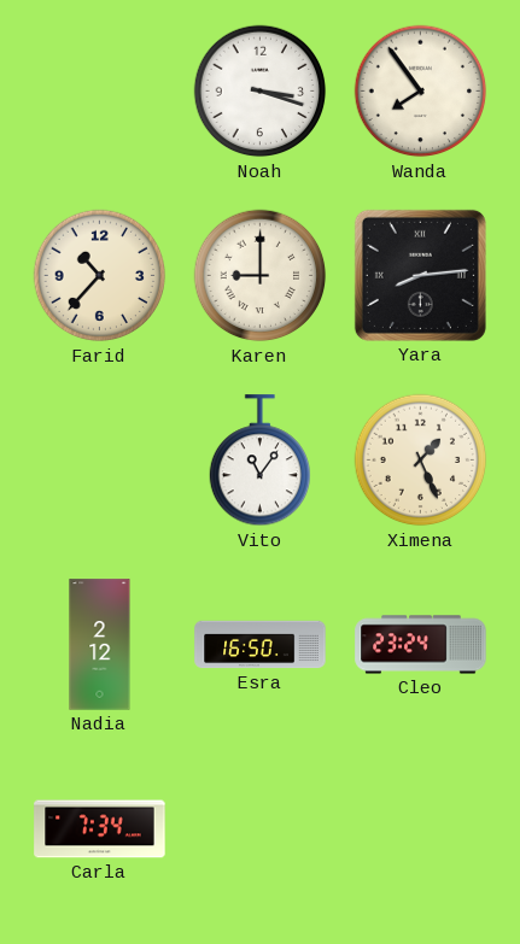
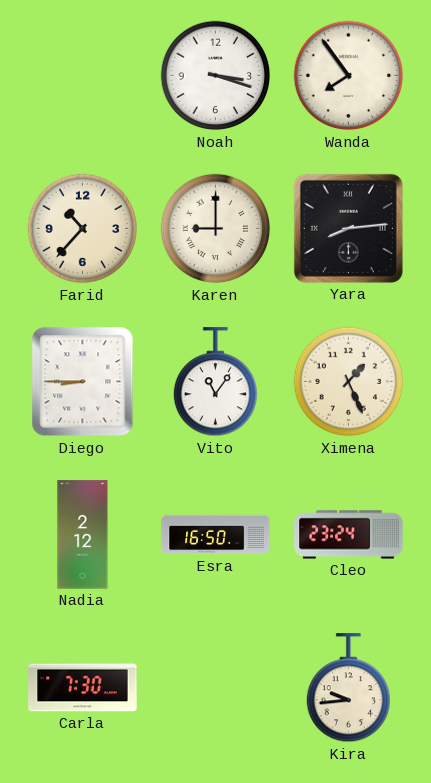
Diego: none -> 8:45 (83, 382)
Carla: 7:34 -> 7:30 (83, 688)
Kira: none -> 9:44 (348, 688)
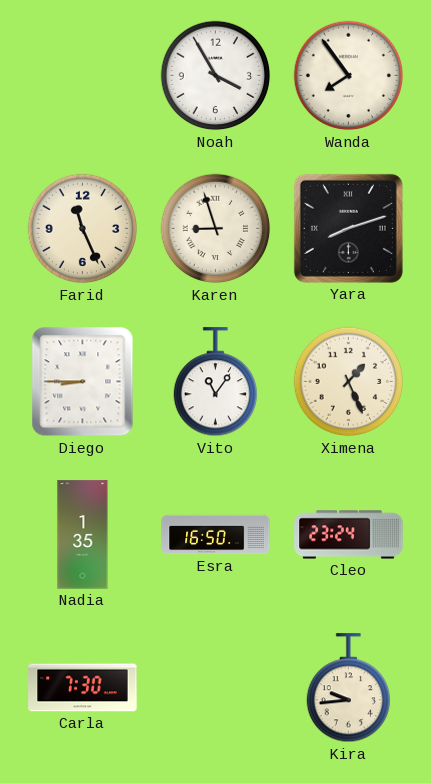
Noah: 3:18 -> 3:55 (216, 76)
Farid: 10:37 -> 11:26 (83, 229)
Karen: 9:00 -> 8:57 (216, 229)
Yara: 8:14 -> 8:12 (348, 228)
Nadia: 2:12 -> 1:35 (83, 535)
